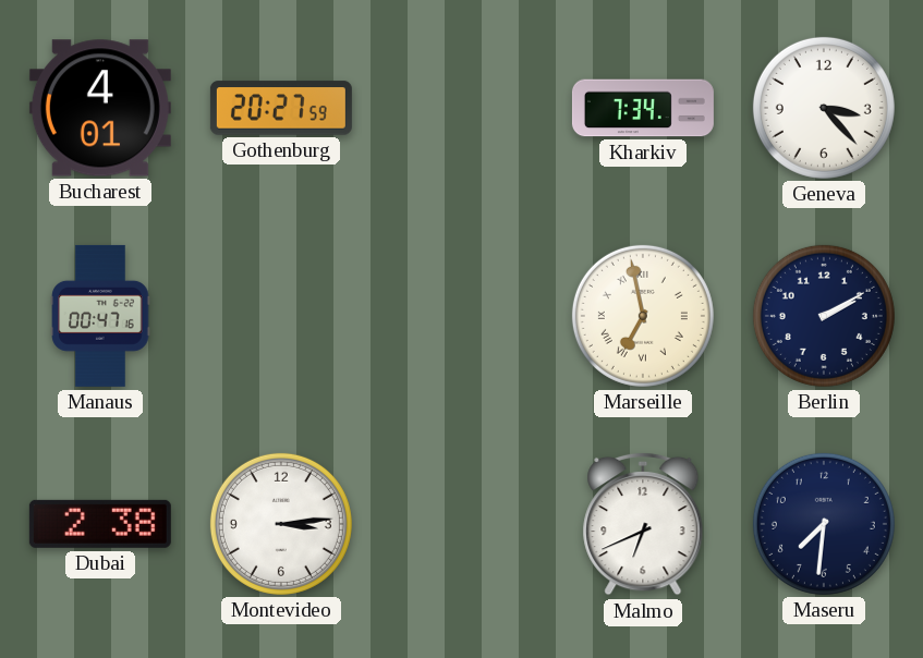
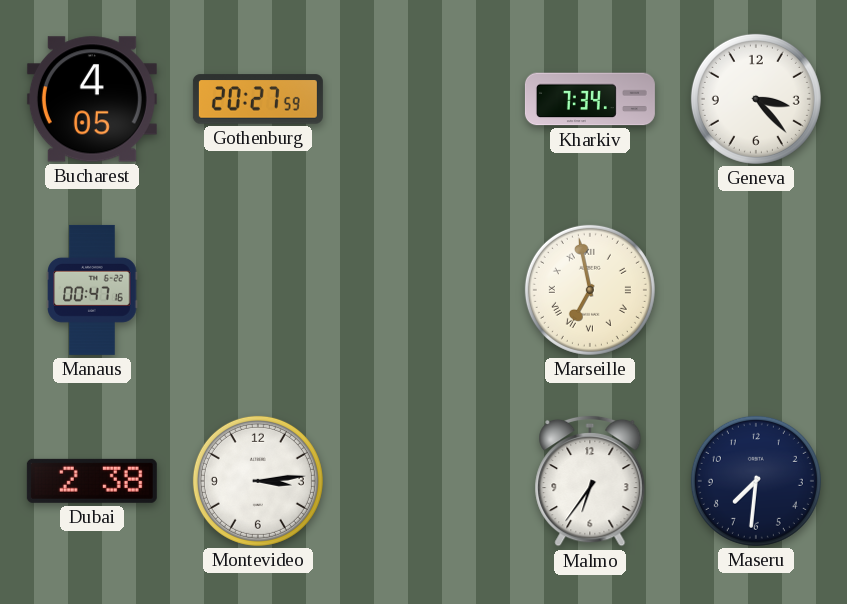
Bucharest: 4:01 -> 4:05 (92, 99)
Berlin: 2:10 -> none (824, 316)
Malmo: 6:41 -> 6:36 (590, 481)
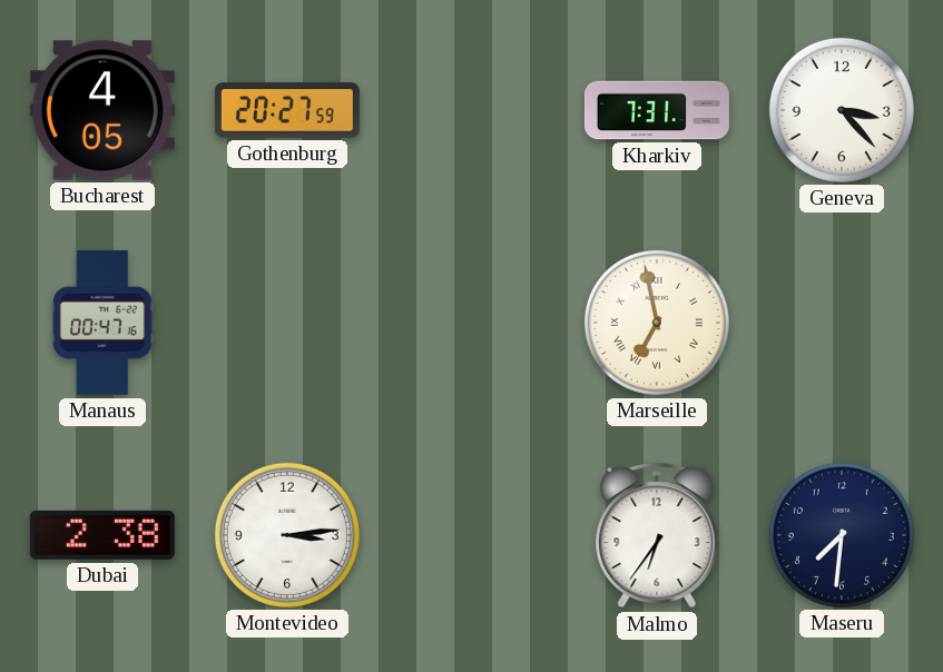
Kharkiv: 7:34 -> 7:31 (657, 110)
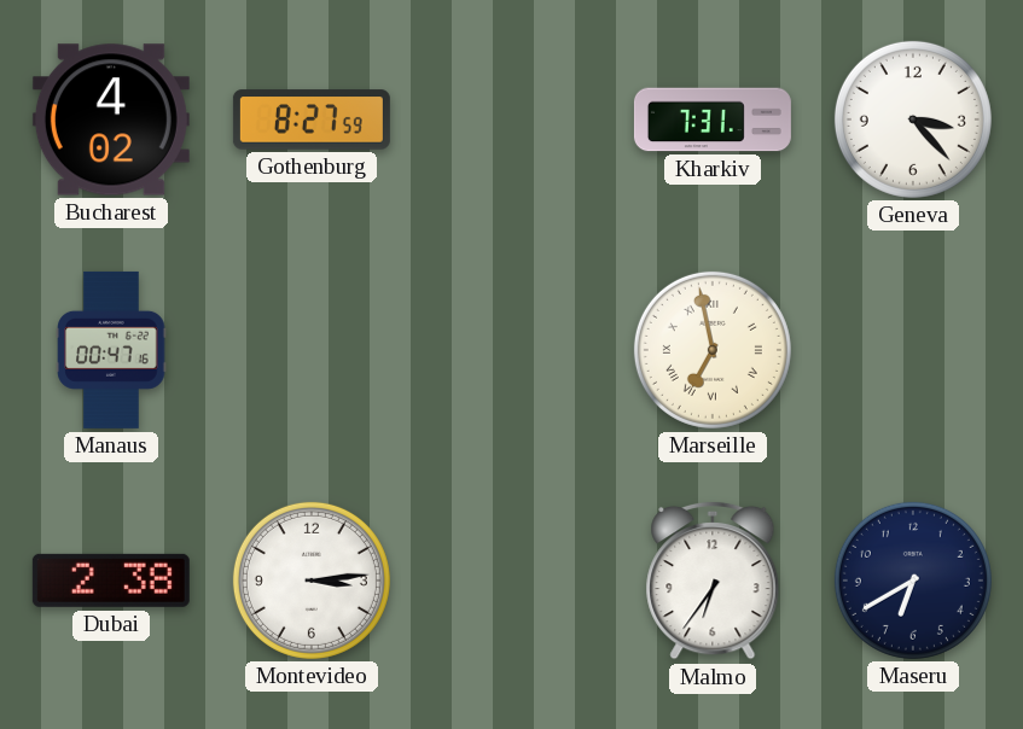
Bucharest: 4:05 -> 4:02 (111, 119)
Gothenburg: 20:27 -> 8:27 (312, 119)
Maseru: 7:31 -> 6:40 (913, 581)
